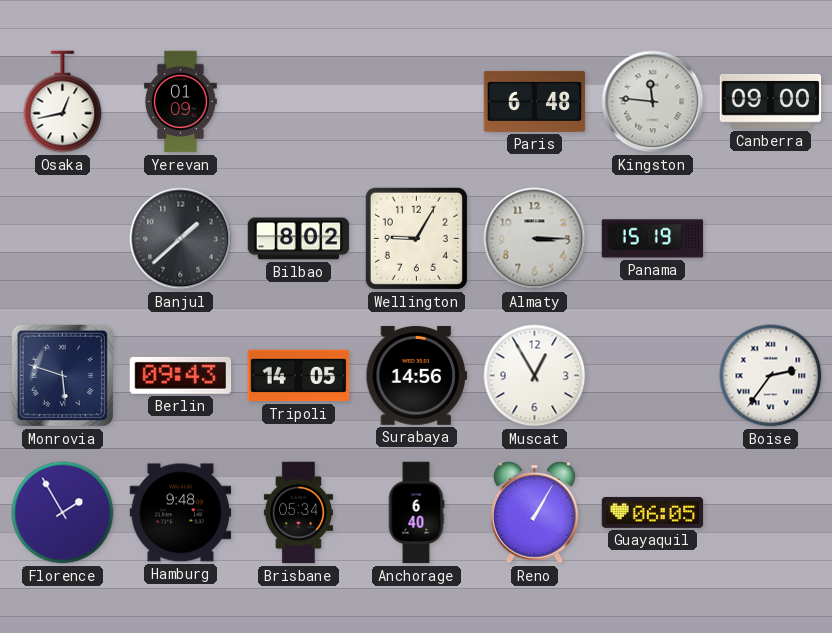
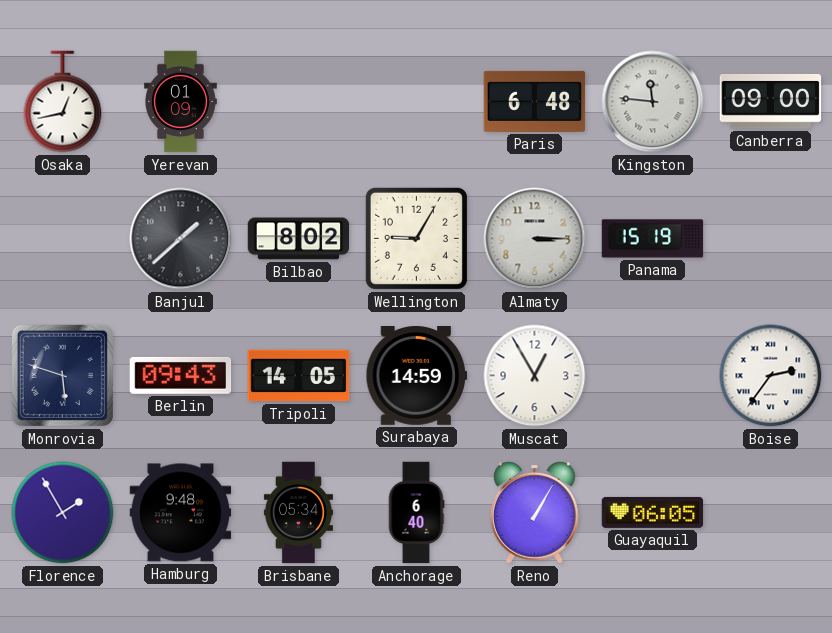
Surabaya: 14:56 -> 14:59 (417, 376)
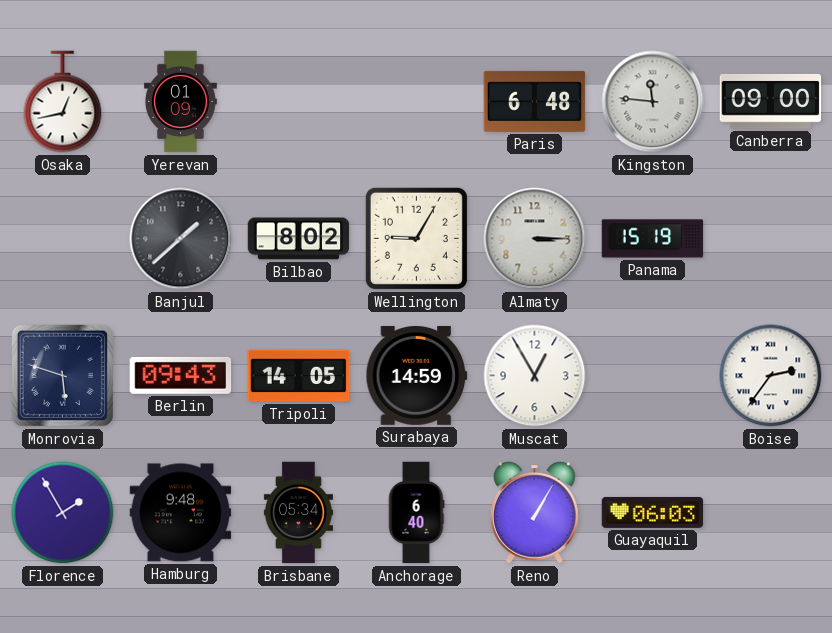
Guayaquil: 06:05 -> 06:03 (653, 512)
